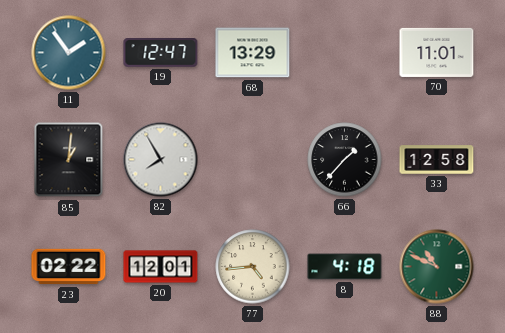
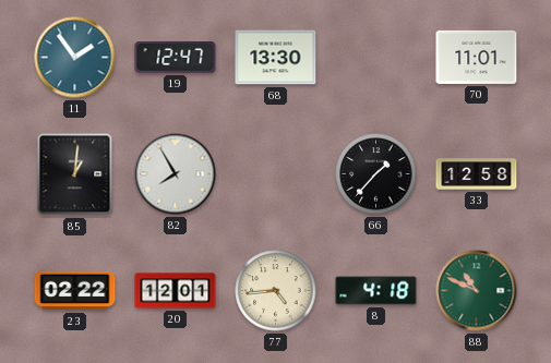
68: 13:29 -> 13:30 (276, 58)
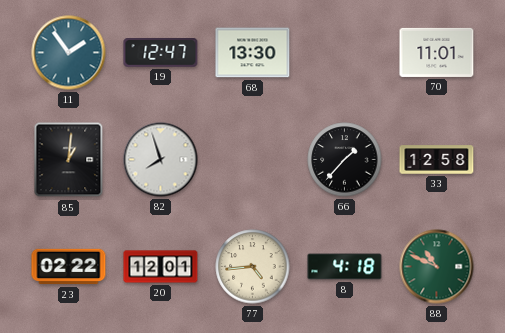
82: 7:55 -> 7:57 (161, 160)
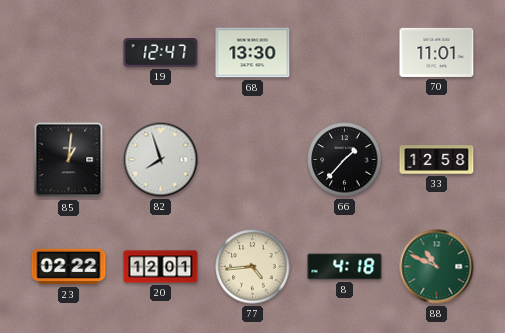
11: 1:54 -> none (69, 53)
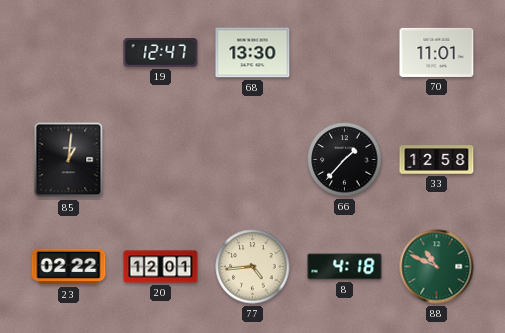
82: 7:57 -> none (161, 160)
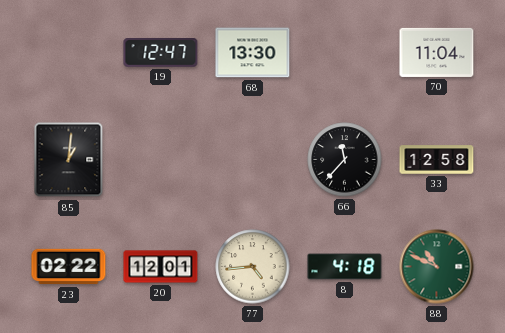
70: 11:01 -> 11:04 (437, 52)
66: 1:37 -> 11:37 (345, 160)
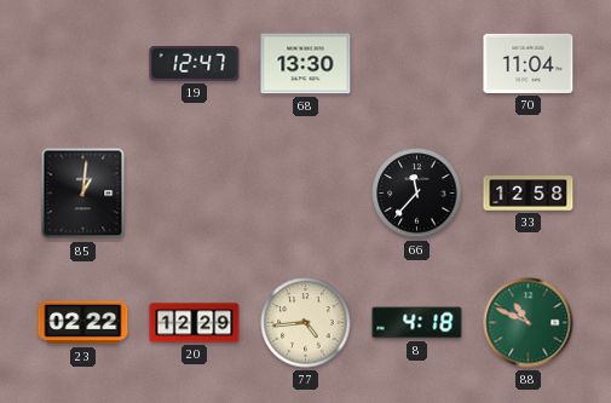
20: 12:01 -> 12:29 (195, 323)
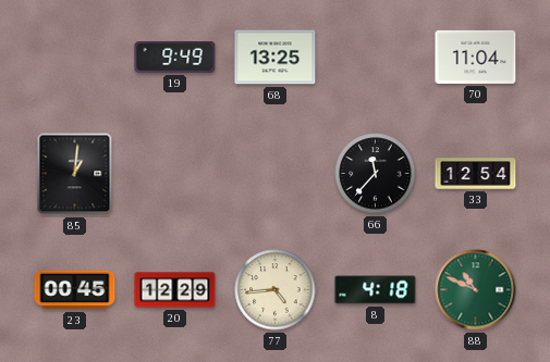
19: 12:47 -> 9:49 (175, 58)
68: 13:30 -> 13:25 (276, 58)
33: 12:58 -> 12:54 (476, 174)
23: 02:22 -> 00:45 (75, 290)
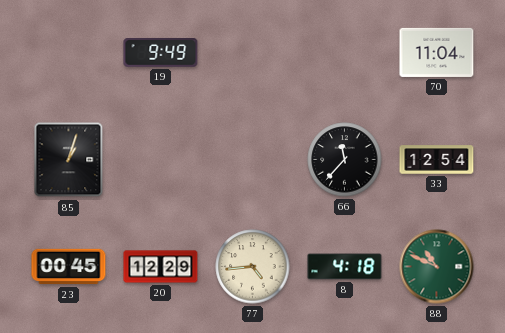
68: 13:25 -> none (276, 58)
85: 1:01 -> 1:03 (69, 160)
